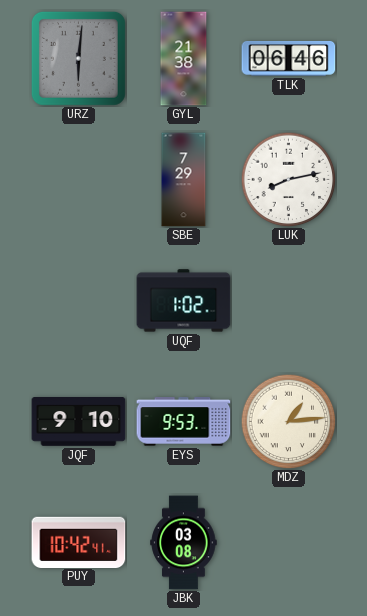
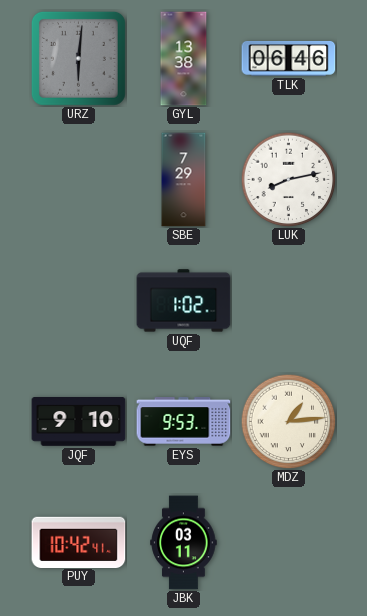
GYL: 21:38 -> 13:38 (184, 59)
JBK: 03:08 -> 03:11 (184, 543)
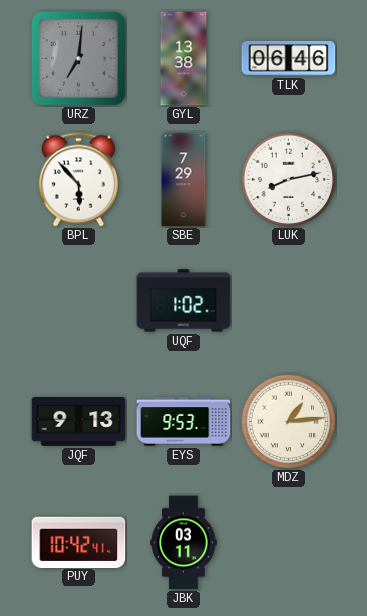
URZ: 6:01 -> 7:01 (78, 58)
BPL: none -> 5:53 (78, 180)
JQF: 9:10 -> 9:13 (79, 422)
